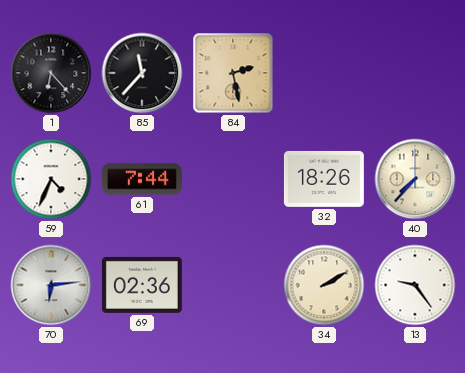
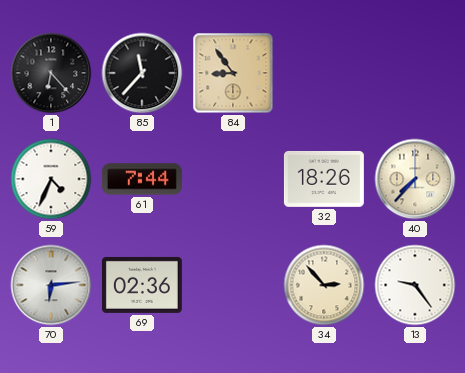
84: 2:28 -> 8:54 (233, 73)
34: 2:10 -> 2:53 (324, 285)
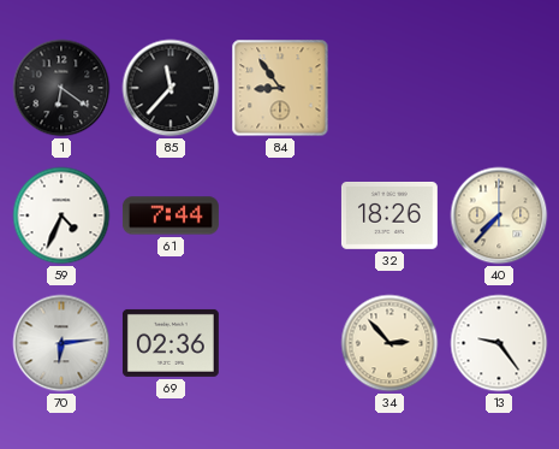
1: 6:23 -> 6:21 (61, 88)
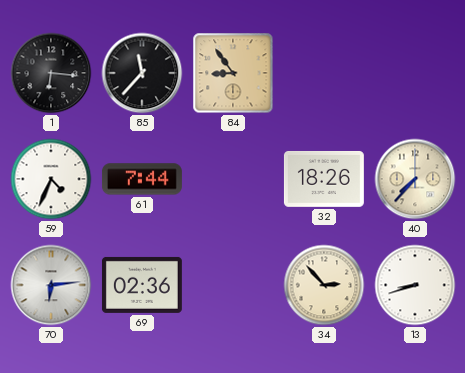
1: 6:21 -> 6:16 (51, 73)
13: 9:24 -> 8:42 (415, 285)
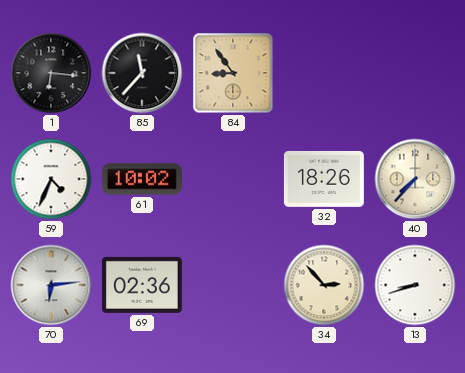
61: 7:44 -> 10:02 (142, 179)
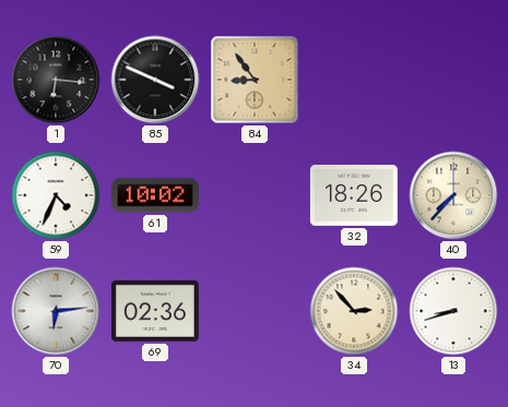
85: 11:37 -> 3:49 (155, 80)
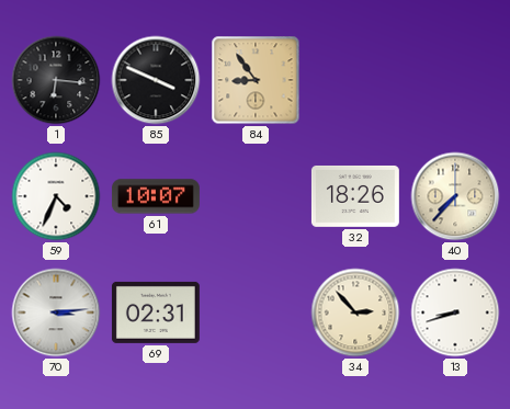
61: 10:02 -> 10:07 (156, 196)
70: 6:14 -> 3:14 (56, 313)
69: 02:36 -> 02:31 (156, 313)
